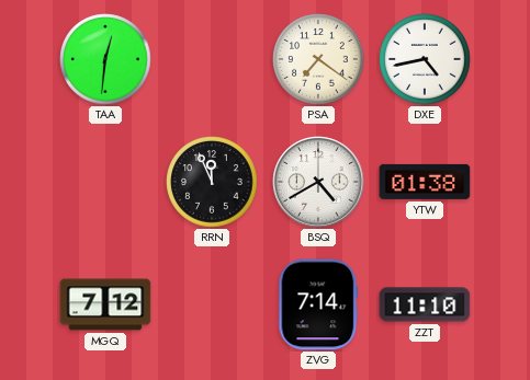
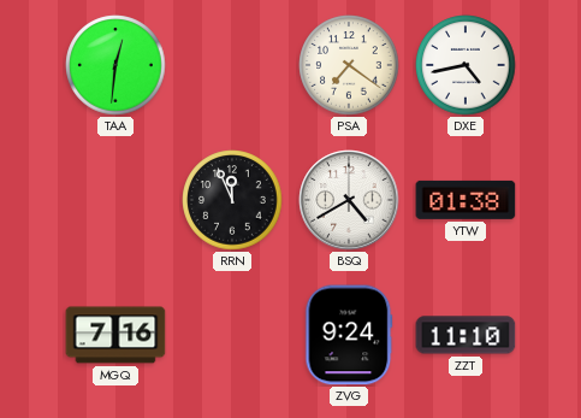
MGQ: 7:12 -> 7:16 (115, 335)
ZVG: 7:14 -> 9:24 (349, 335)
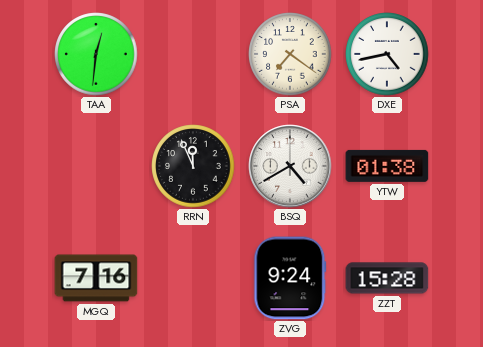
ZZT: 11:10 -> 15:28 (387, 278)
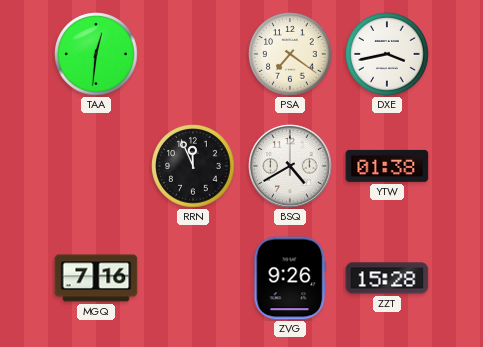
DXE: 4:43 -> 3:43 (387, 54)
ZVG: 9:24 -> 9:26 (290, 278)
